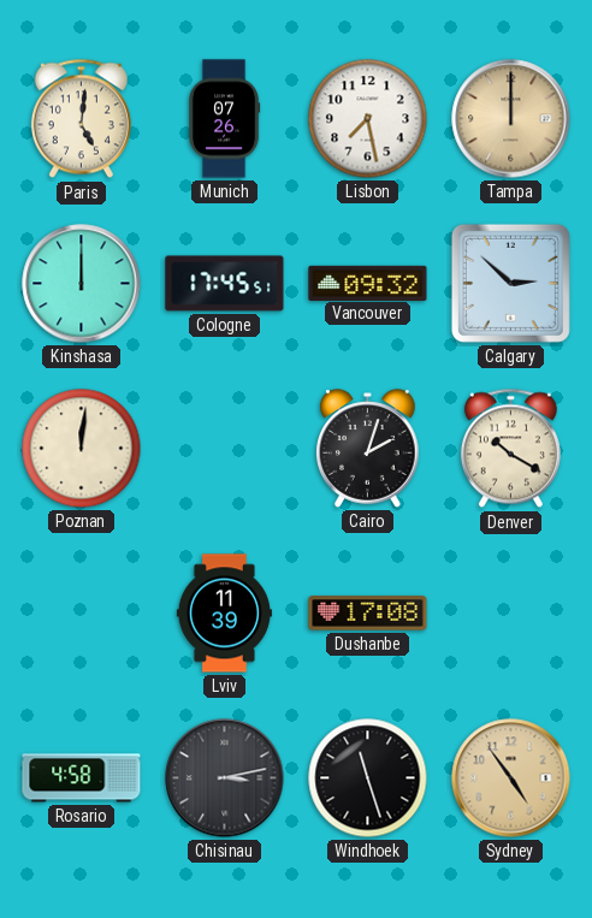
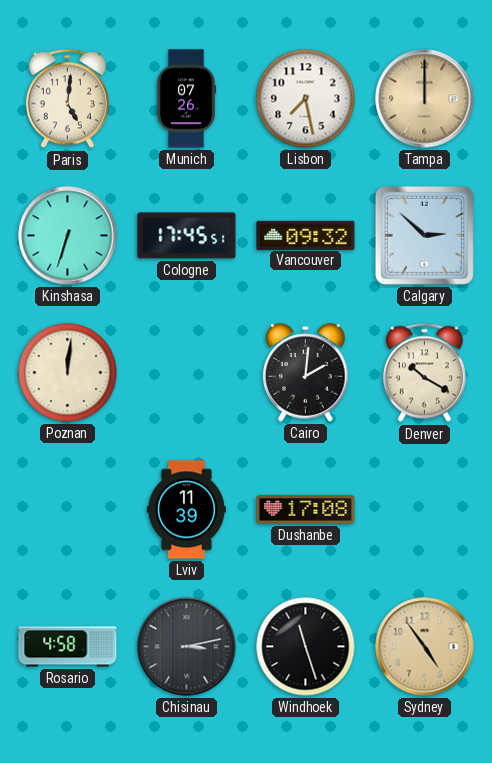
Kinshasa: 12:00 -> 6:33 (68, 236)
Cairo: 2:03 -> 2:01 (306, 373)
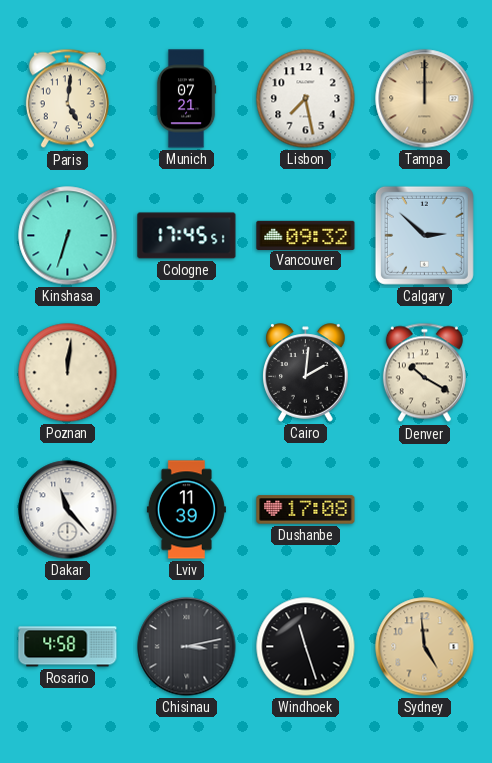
Munich: 07:26 -> 07:21 (186, 99)
Dakar: none -> 11:23 (68, 510)
Sydney: 4:54 -> 4:59 (425, 647)
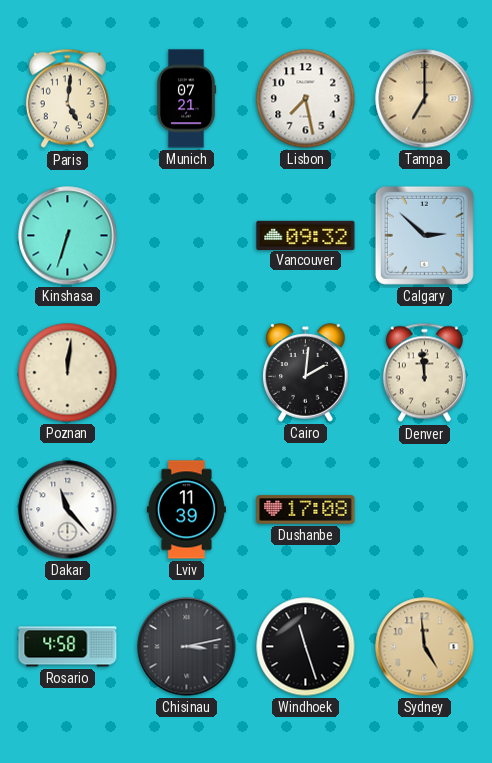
Tampa: 12:00 -> 7:00 (425, 99)
Cologne: 17:45 -> none (187, 236)
Denver: 10:20 -> 11:59 (424, 373)
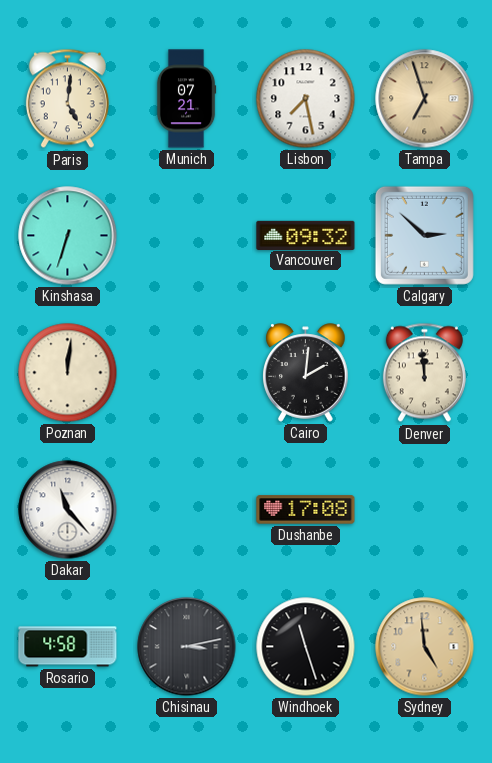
Tampa: 7:00 -> 6:57 (425, 99)
Lviv: 11:39 -> none (186, 510)
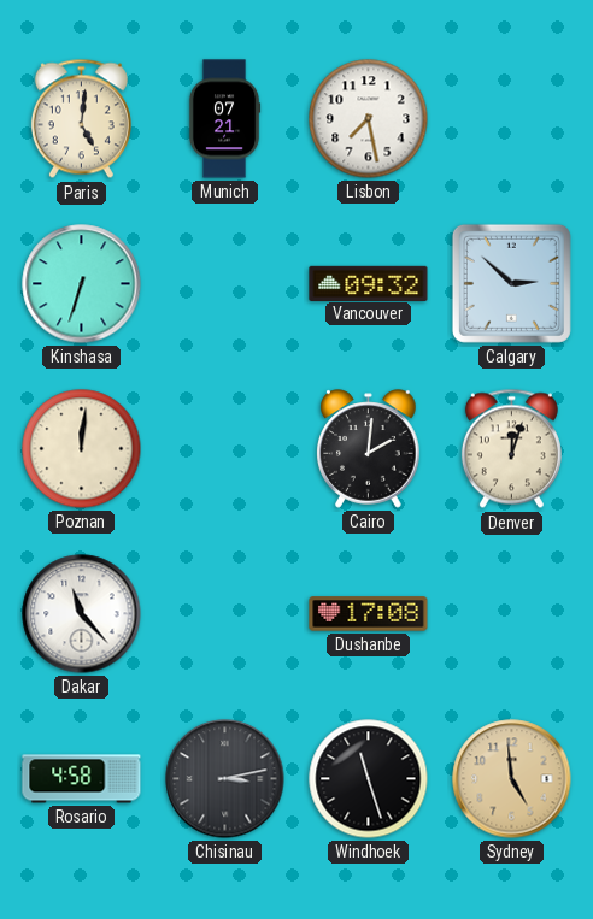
Tampa: 6:57 -> none (425, 99)
Denver: 11:59 -> 12:03 (511, 449)
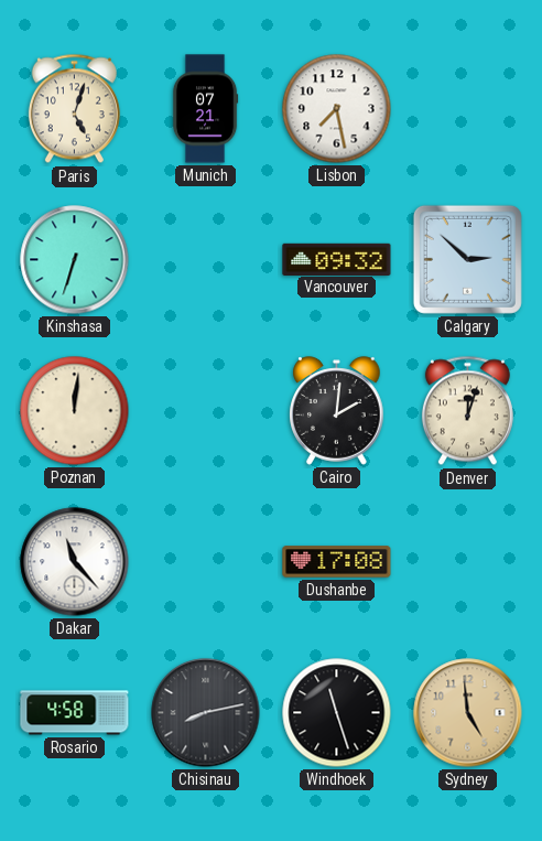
Paris: 5:01 -> 5:03 (74, 109)
Chisinau: 3:13 -> 8:13 (206, 713)
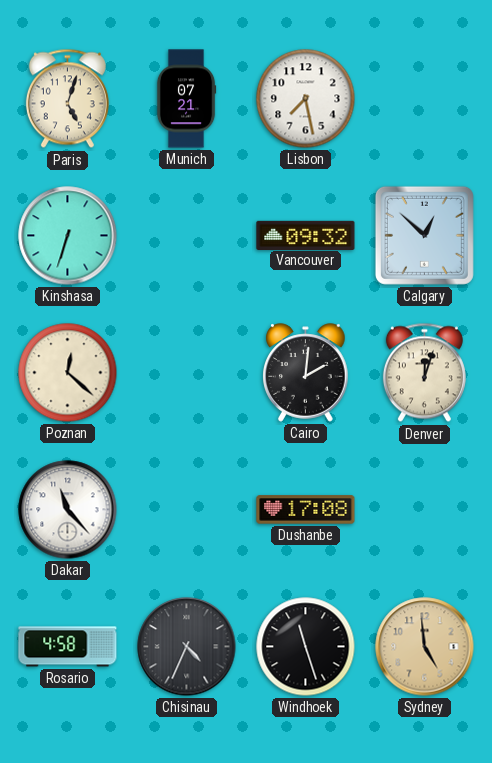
Calgary: 2:52 -> 12:52 (424, 235)
Poznan: 12:01 -> 12:22 (68, 373)
Chisinau: 8:13 -> 4:34 (187, 647)
